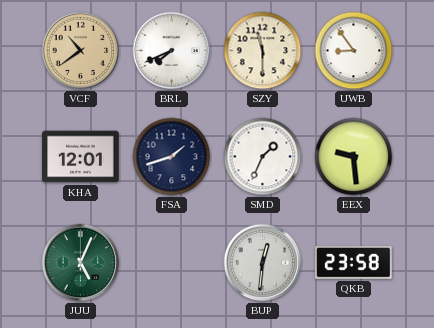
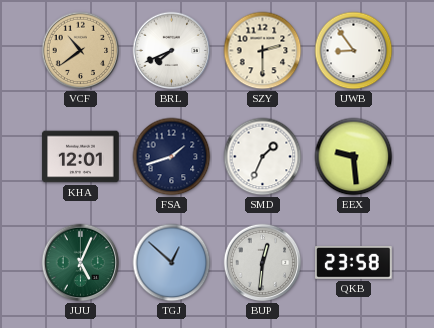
SZY: 11:30 -> 2:30 (263, 51)
TGJ: none -> 12:52 (172, 263)
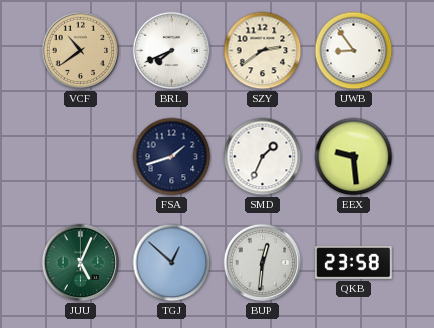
SZY: 2:30 -> 2:39 (263, 51)
KHA: 12:01 -> none (81, 157)
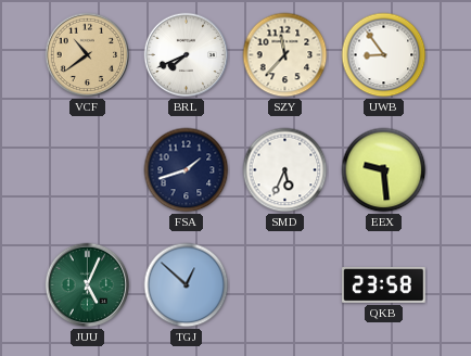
SZY: 2:39 -> 11:37 (285, 55)
SMD: 1:34 -> 5:34 (285, 170)
BUP: 12:31 -> none (263, 263)
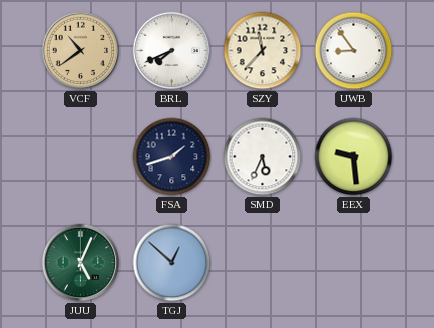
QKB: 23:58 -> none (384, 285)
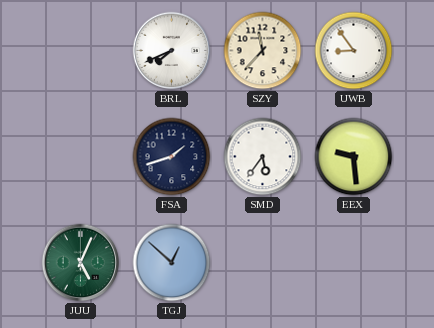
VCF: 10:39 -> none (81, 51)
SMD: 5:34 -> 5:36 (263, 157)
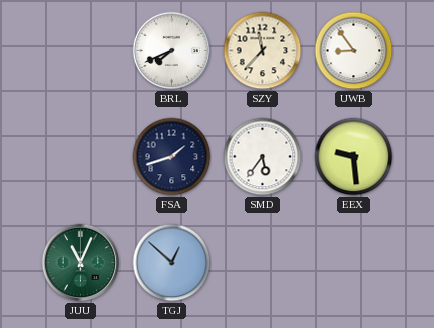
JUU: 5:04 -> 11:04 (81, 263)
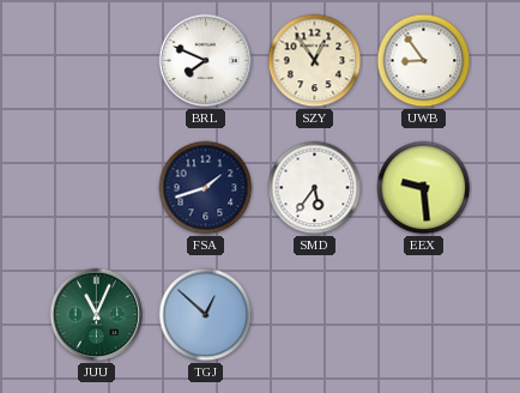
BRL: 7:41 -> 7:49 (206, 61)
SZY: 11:37 -> 12:54 (315, 61)
